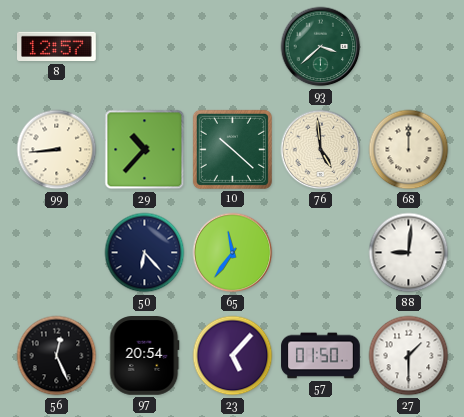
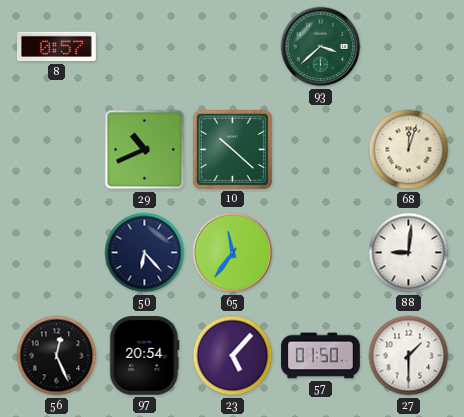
8: 12:57 -> 0:57 (57, 47)
99: 8:44 -> none (57, 150)
29: 10:37 -> 10:41 (145, 150)
76: 4:59 -> none (321, 150)
68: 12:00 -> 12:03 (409, 150)
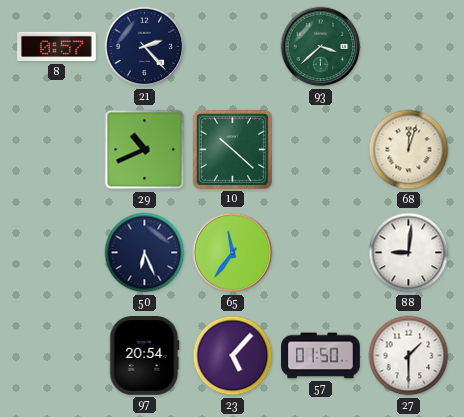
21: none -> 2:23 (145, 47)
50: 6:23 -> 6:26 (145, 253)
56: 12:26 -> none (57, 356)
